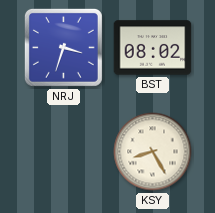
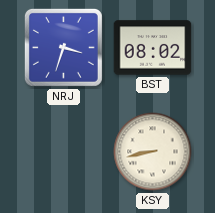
KSY: 8:25 -> 8:43 (153, 152)
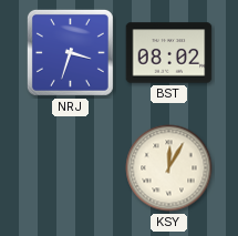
KSY: 8:43 -> 12:05 (169, 168)
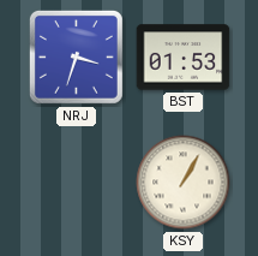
BST: 08:02 -> 01:53 (184, 58)
KSY: 12:05 -> 1:05 (184, 183)
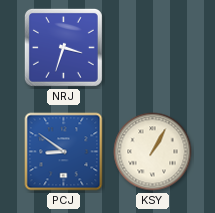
BST: 01:53 -> none (184, 58)
PCJ: none -> 8:51 (64, 152)
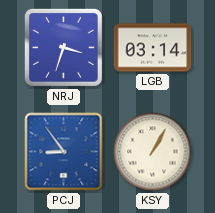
LGB: none -> 03:14 (153, 48)
PCJ: 8:51 -> 8:54 (64, 152)
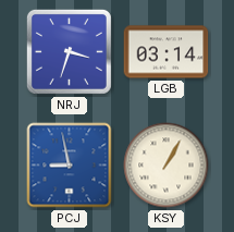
PCJ: 8:54 -> 8:58 (70, 166)
